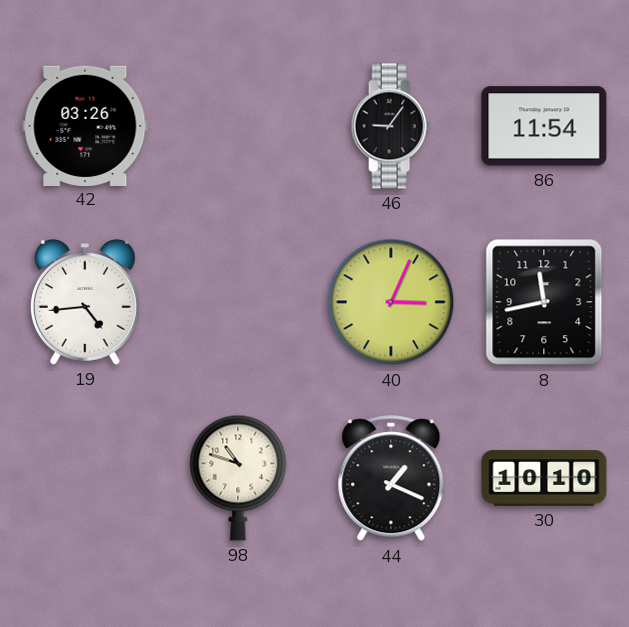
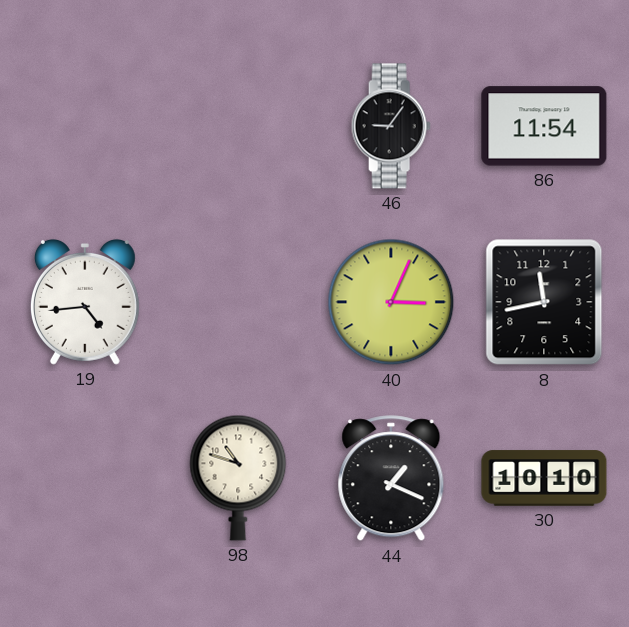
42: 03:26 -> none (85, 125)
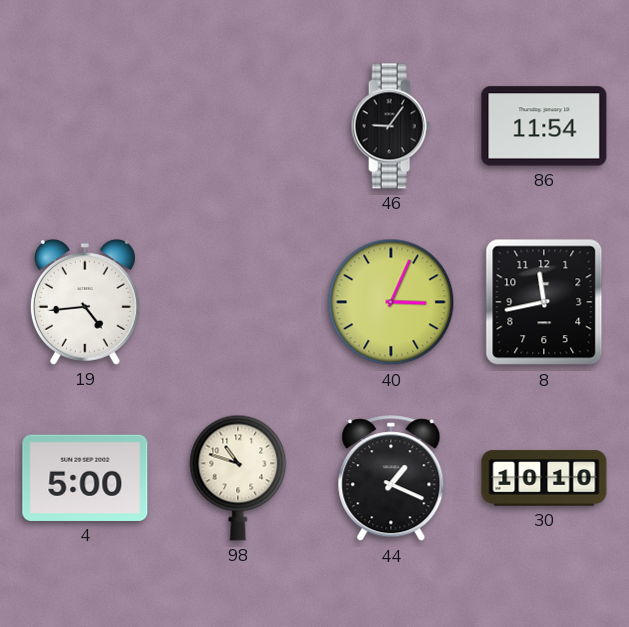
4: none -> 5:00 (85, 478)
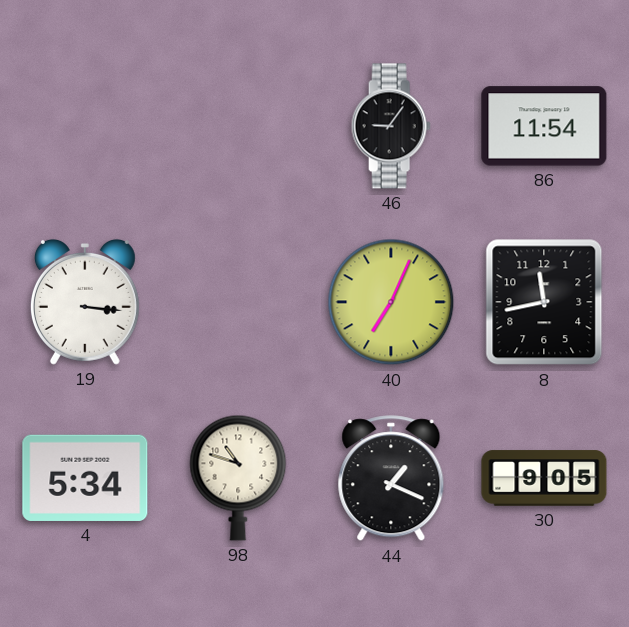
19: 4:44 -> 3:16 (85, 302)
40: 3:04 -> 7:04 (391, 302)
4: 5:00 -> 5:34 (85, 478)
30: 10:10 -> 9:05 (544, 478)
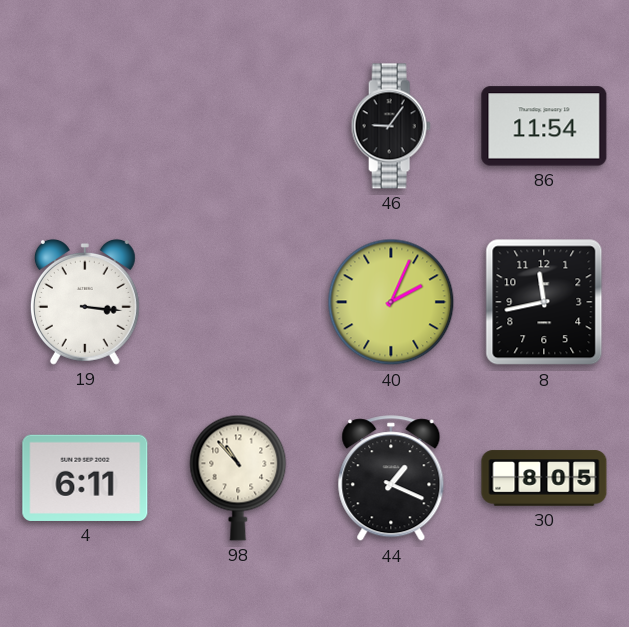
40: 7:04 -> 2:04 (391, 302)
4: 5:34 -> 6:11 (85, 478)
98: 10:48 -> 10:53 (238, 478)
30: 9:05 -> 8:05 (544, 478)
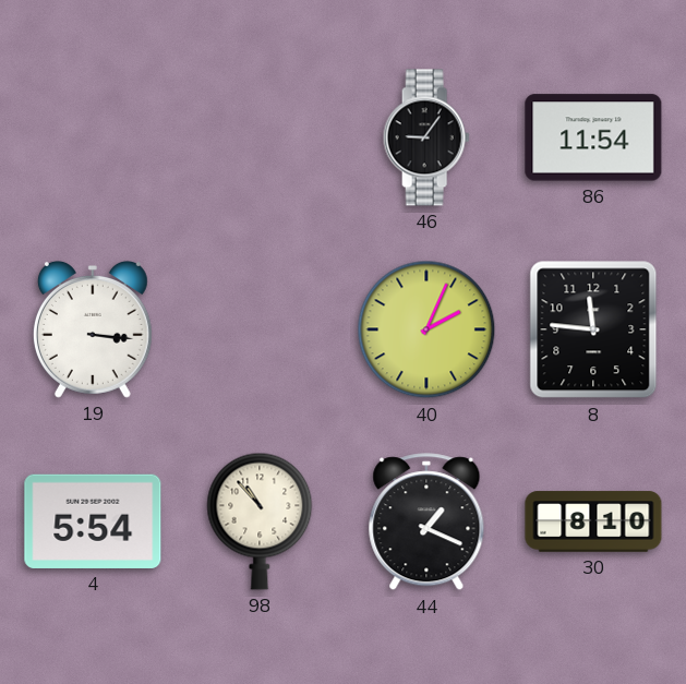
8: 11:43 -> 11:46 (593, 329)
4: 6:11 -> 5:54 (93, 521)
30: 8:05 -> 8:10 (593, 521)
